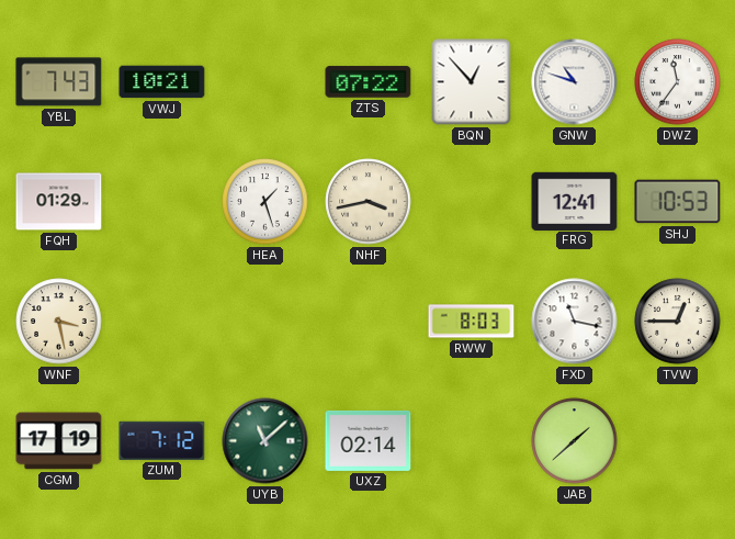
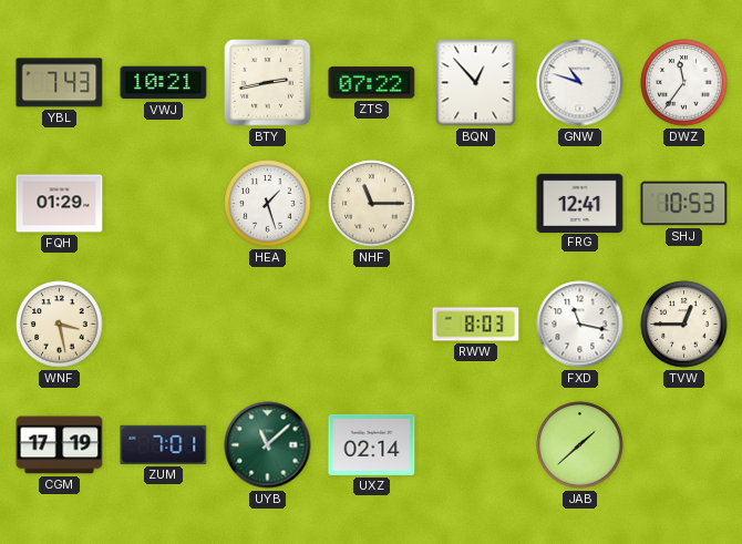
BTY: none -> 2:43 (268, 83)
NHF: 3:43 -> 11:15 (372, 204)
ZUM: 7:12 -> 7:01 (164, 444)
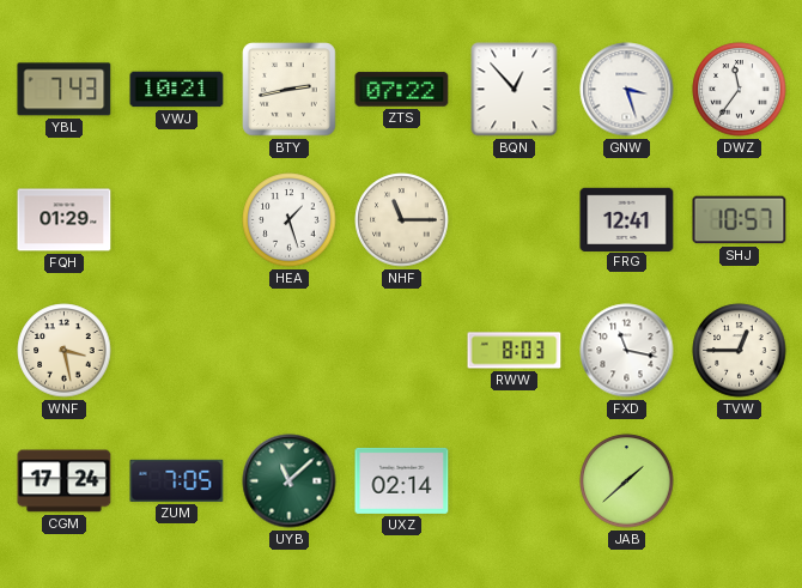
GNW: 10:48 -> 3:27 (627, 90)
SHJ: 10:53 -> 10:57 (740, 220)
CGM: 17:19 -> 17:24 (65, 481)
ZUM: 7:01 -> 7:05 (177, 480)
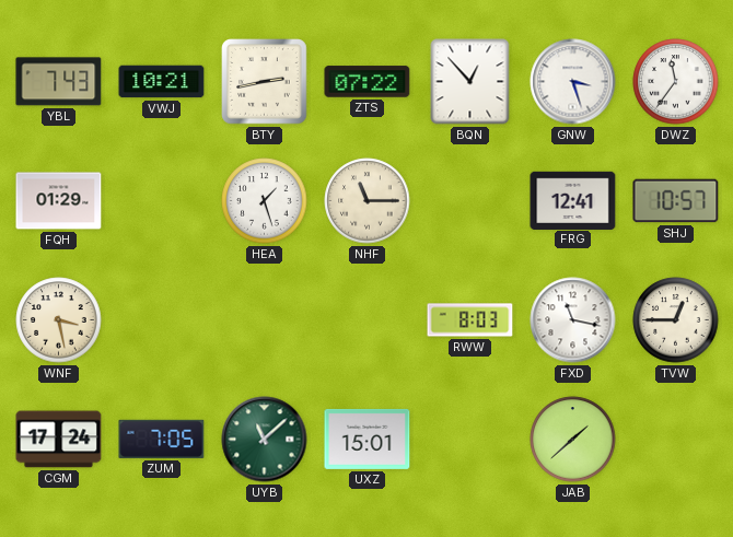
UXZ: 02:14 -> 15:01 (368, 439)
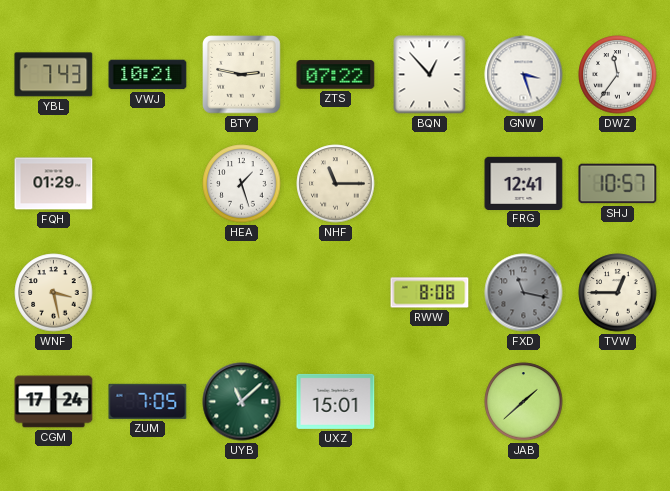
BTY: 2:43 -> 2:47 (242, 75)
RWW: 8:03 -> 8:08 (430, 293)
FXD dial: white -> grey (524, 293)
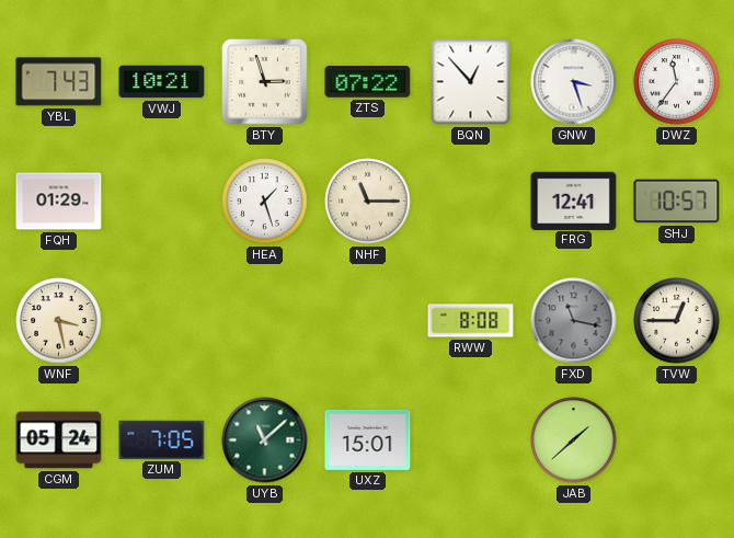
BTY: 2:47 -> 2:57 (265, 82)
CGM: 17:24 -> 05:24 (59, 440)
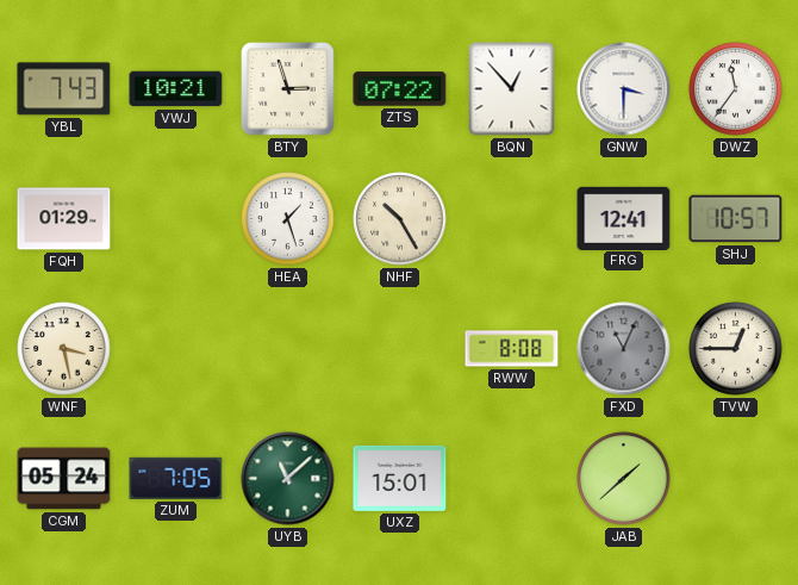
GNW: 3:27 -> 3:30 (624, 89)
NHF: 11:15 -> 10:25 (400, 219)
FXD: 11:17 -> 11:04 (624, 349)
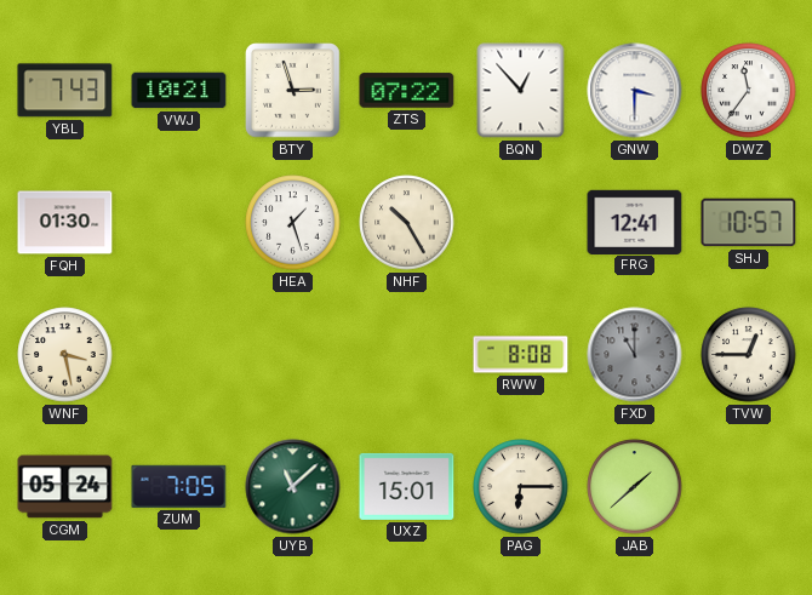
FQH: 01:29 -> 01:30 (65, 223)
FXD: 11:04 -> 11:00 (635, 355)
PAG: none -> 6:15 (521, 487)
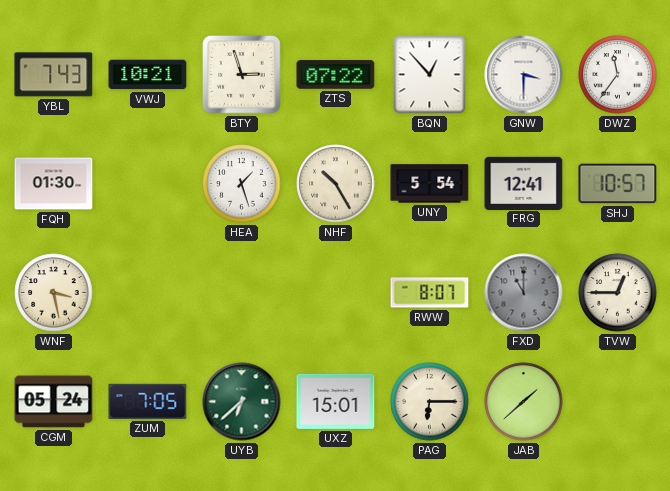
UNY: none -> 5:54 (430, 184)
RWW: 8:08 -> 8:07 (430, 293)
UYB: 11:08 -> 6:38 (242, 402)
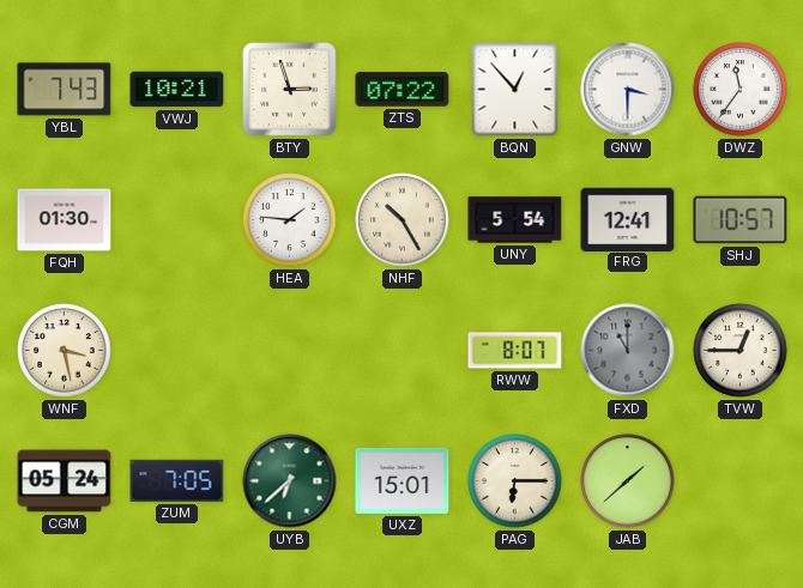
HEA: 1:27 -> 1:46 (290, 220)
